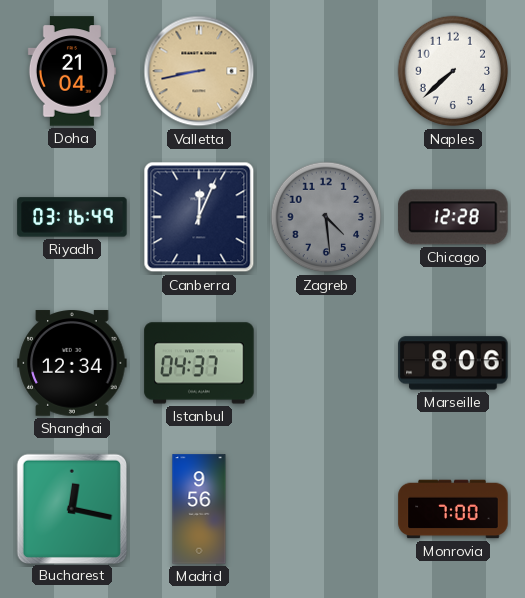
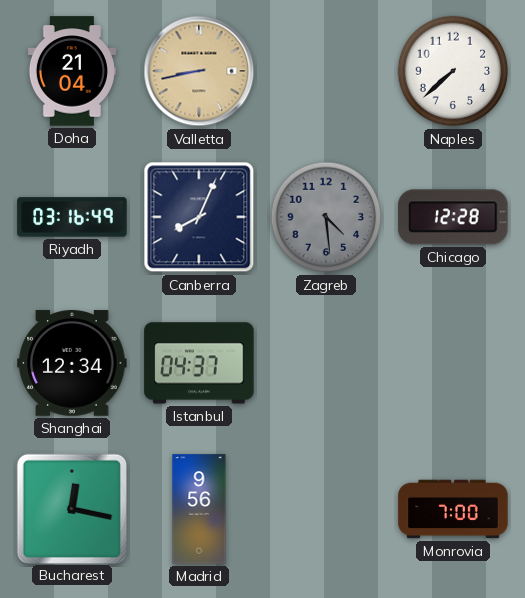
Canberra: 12:04 -> 8:04 (199, 217)
Marseille: 8:06 -> none (453, 363)
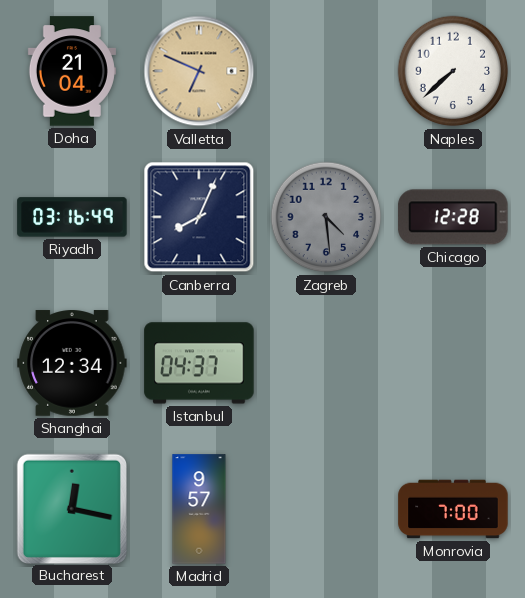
Valletta: 8:43 -> 6:49 (199, 71)
Madrid: 9:56 -> 9:57 (199, 509)
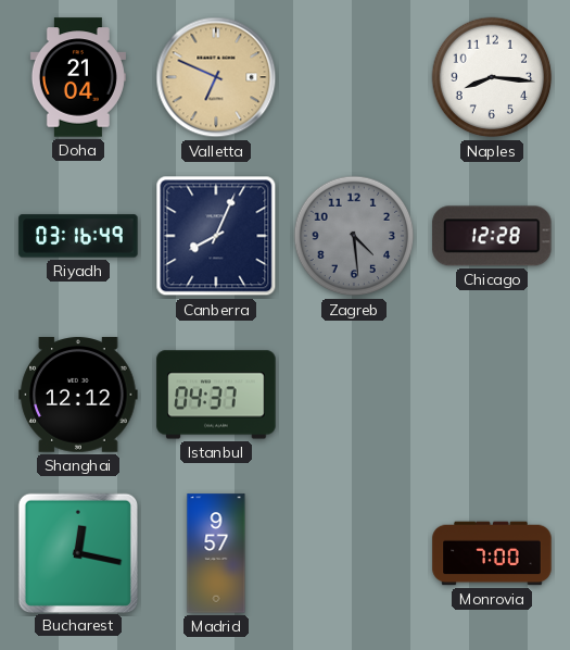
Naples: 7:38 -> 8:16 (492, 77)
Shanghai: 12:34 -> 12:12 (78, 395)
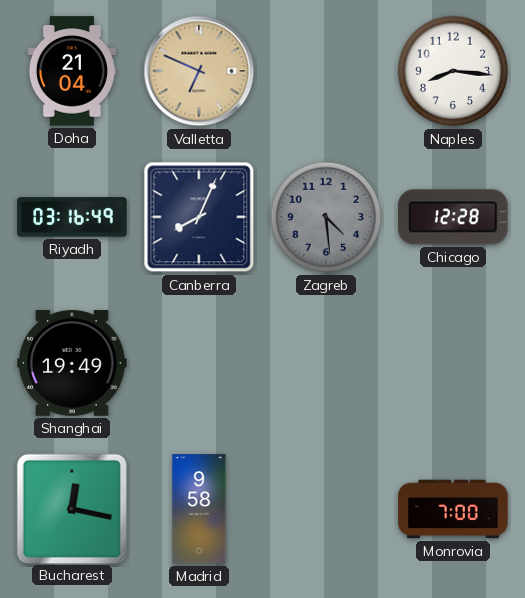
Shanghai: 12:12 -> 19:49 (72, 363)
Istanbul: 04:37 -> none (216, 395)
Madrid: 9:57 -> 9:58 (199, 509)
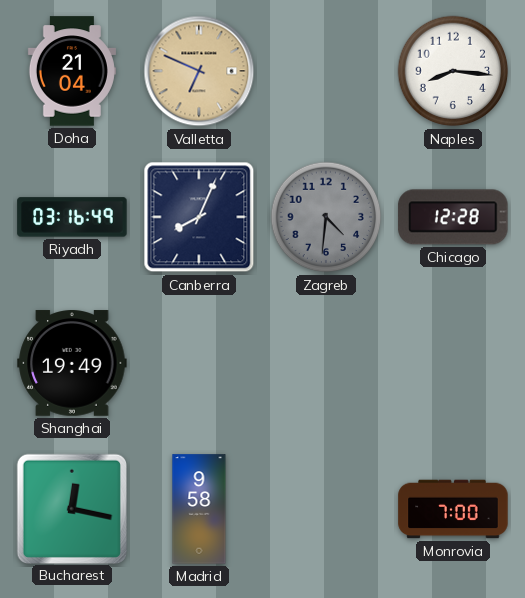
Zagreb: 4:29 -> 4:31 (326, 217)
